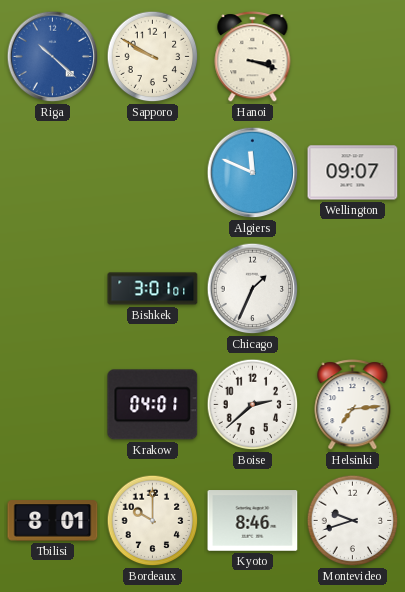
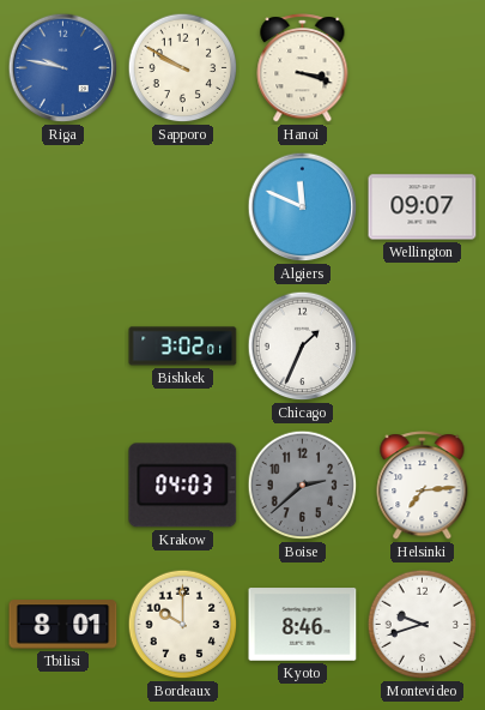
Riga: 10:22 -> 9:47 (63, 68)
Bishkek: 3:01 -> 3:02 (183, 347)
Krakow: 04:01 -> 04:03 (183, 486)
Boise dial: white -> grey (303, 486)
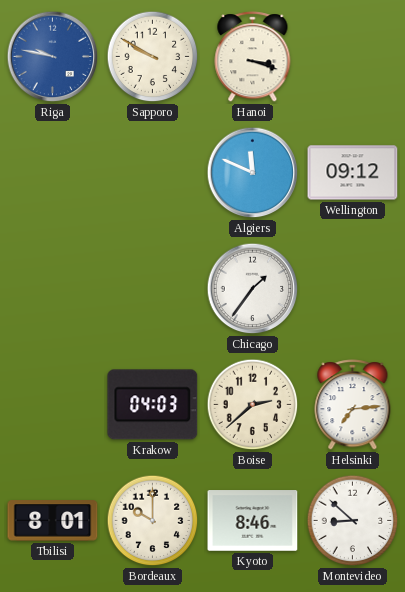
Wellington: 09:07 -> 09:12 (353, 173)
Bishkek: 3:02 -> none (183, 347)
Chicago: 1:34 -> 1:36 (253, 289)
Boise dial: grey -> cream (253, 405)
Montevideo: 9:42 -> 8:52 (353, 521)
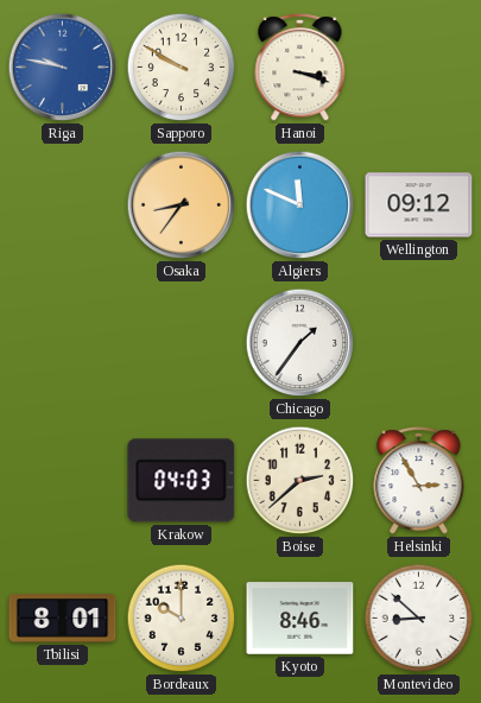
Osaka: none -> 8:36 (182, 205)
Helsinki: 7:14 -> 2:55 (419, 481)
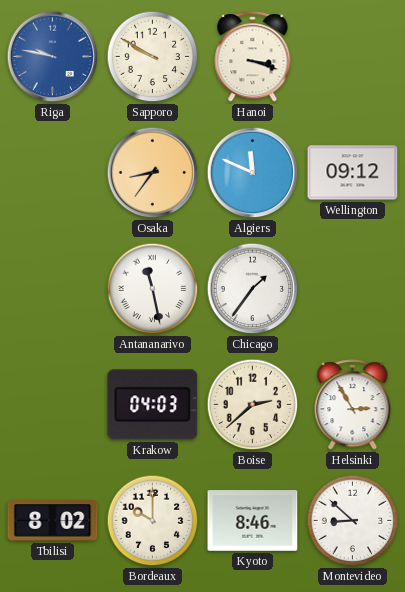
Antananarivo: none -> 11:28 (153, 289)
Tbilisi: 8:01 -> 8:02 (53, 521)
